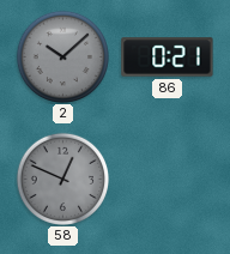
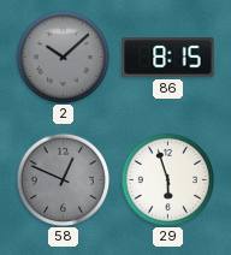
86: 0:21 -> 8:15 (168, 58)
29: none -> 5:57 (167, 179)
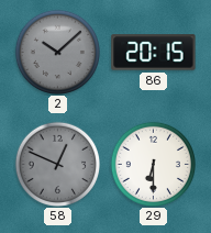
86: 8:15 -> 20:15 (154, 53)
29: 5:57 -> 6:30 (153, 164)
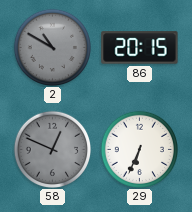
2: 10:08 -> 10:50 (52, 47)
29: 6:30 -> 6:34 (139, 149)
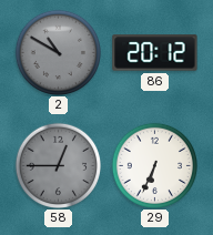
86: 20:15 -> 20:12 (155, 53)
58: 12:49 -> 12:45 (58, 165)
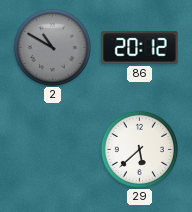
58: 12:45 -> none (58, 165)
29: 6:34 -> 5:38 (139, 149)
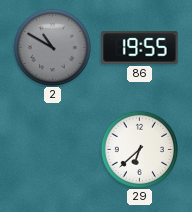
86: 20:12 -> 19:55 (140, 48)
29: 5:38 -> 6:38 (139, 149)
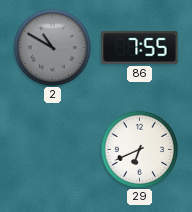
86: 19:55 -> 7:55 (140, 48)
29: 6:38 -> 6:41 (139, 149)
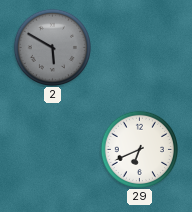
2: 10:50 -> 5:50 (52, 47)
86: 7:55 -> none (140, 48)
